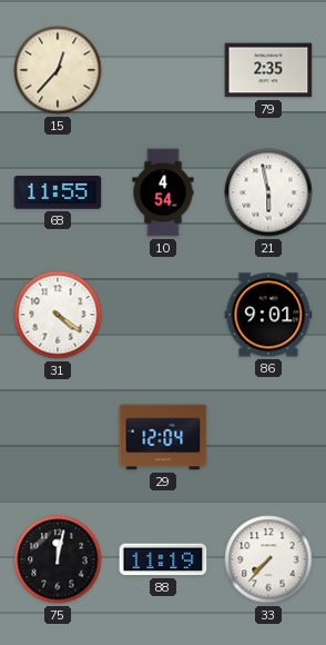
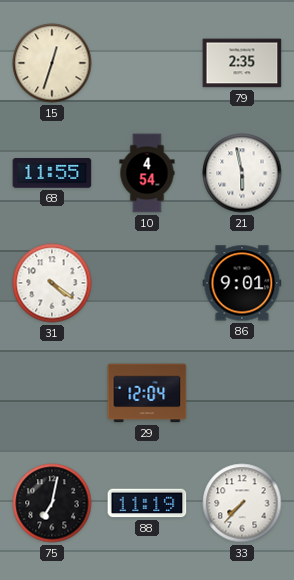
15: 12:37 -> 12:33 (52, 63)
75: 12:02 -> 7:02 (52, 503)
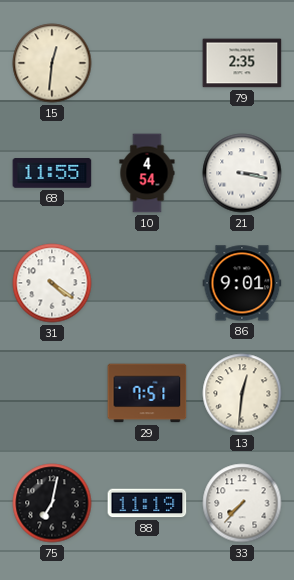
15: 12:33 -> 12:31 (52, 63)
21: 5:58 -> 3:17 (242, 173)
29: 12:04 -> 7:51 (147, 393)
13: none -> 12:31 (242, 393)
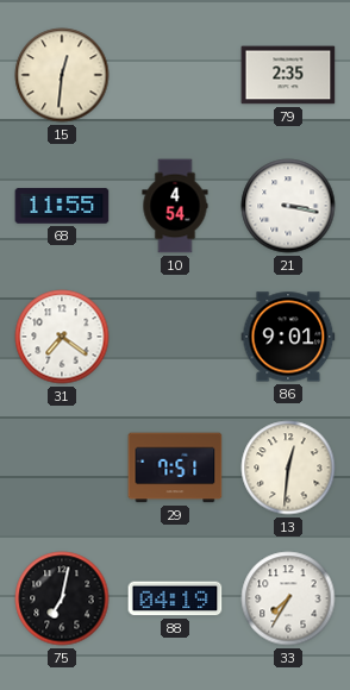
31: 4:21 -> 7:21 (62, 337)
88: 11:19 -> 04:19 (175, 598)
33: 7:37 -> 7:35 (288, 598)
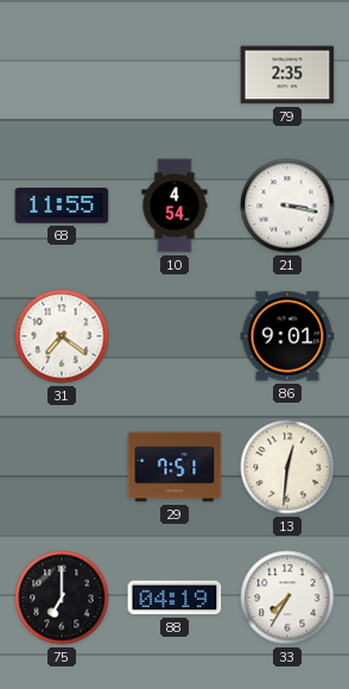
15: 12:31 -> none (62, 75)
75: 7:02 -> 7:00 (62, 598)
